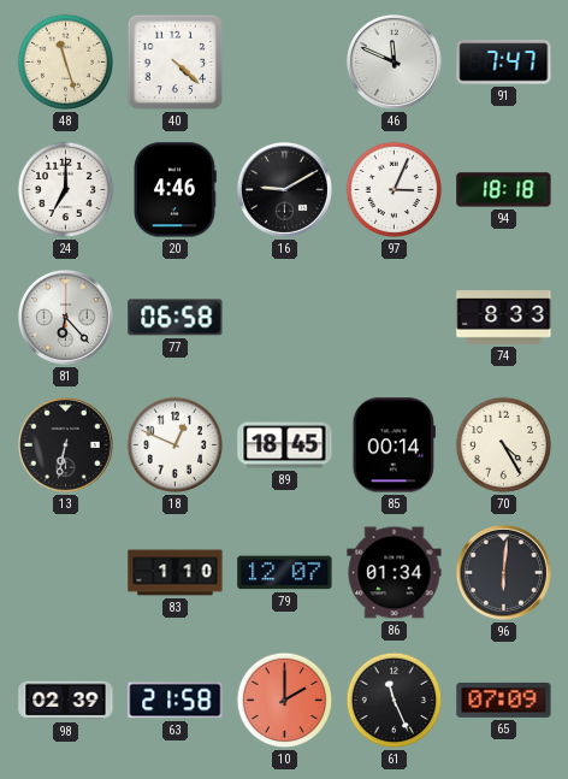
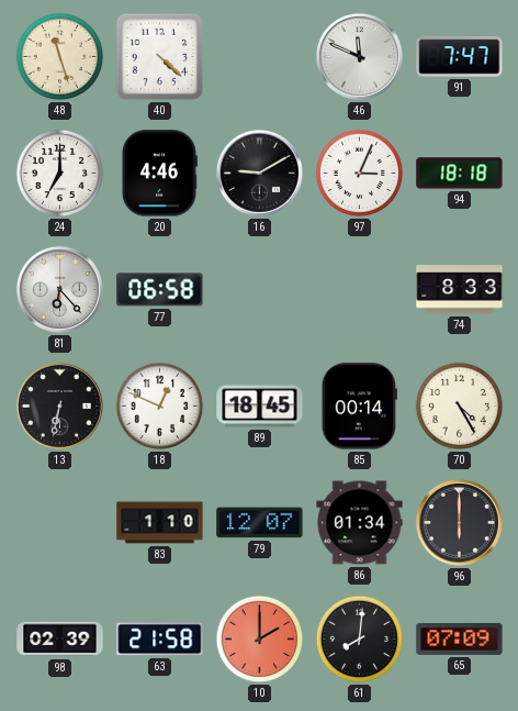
96: 6:01 -> 6:00 (459, 522)
61: 11:26 -> 8:01 (360, 640)
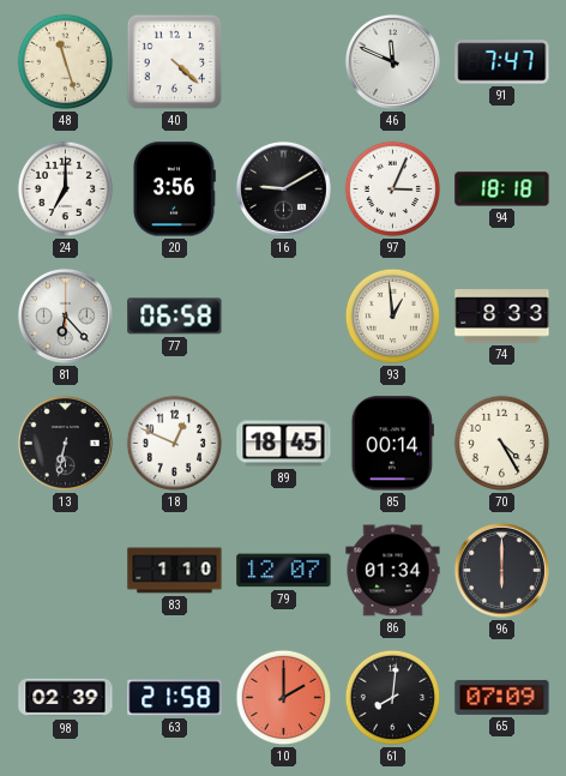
20: 4:46 -> 3:56 (175, 190)
93: none -> 12:59 (393, 317)
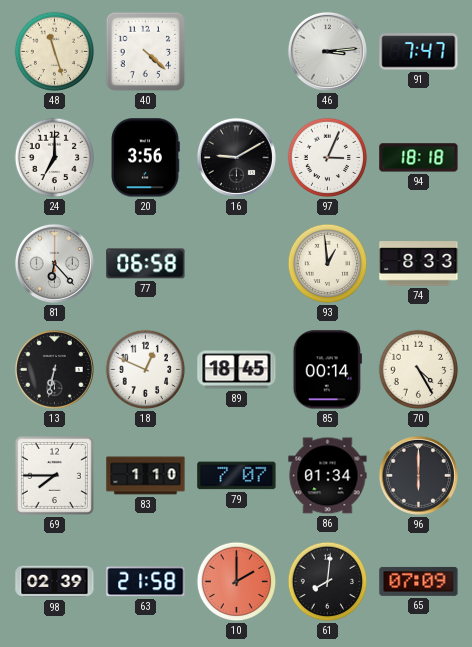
46: 11:49 -> 3:14 (327, 51)
69: none -> 7:45 (54, 475)
79: 12:07 -> 7:07 (237, 476)
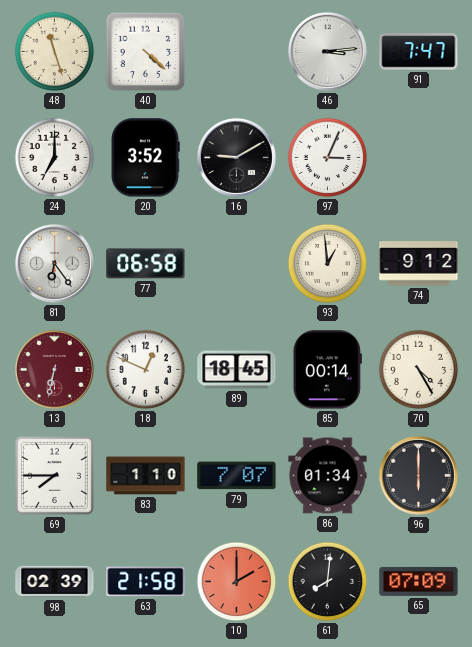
20: 3:56 -> 3:52 (146, 158)
94: 18:18 -> none (419, 158)
81: 6:23 -> 6:24 (54, 263)
74: 8:33 -> 9:12 (419, 264)
13 dial: black -> burgundy (54, 369)
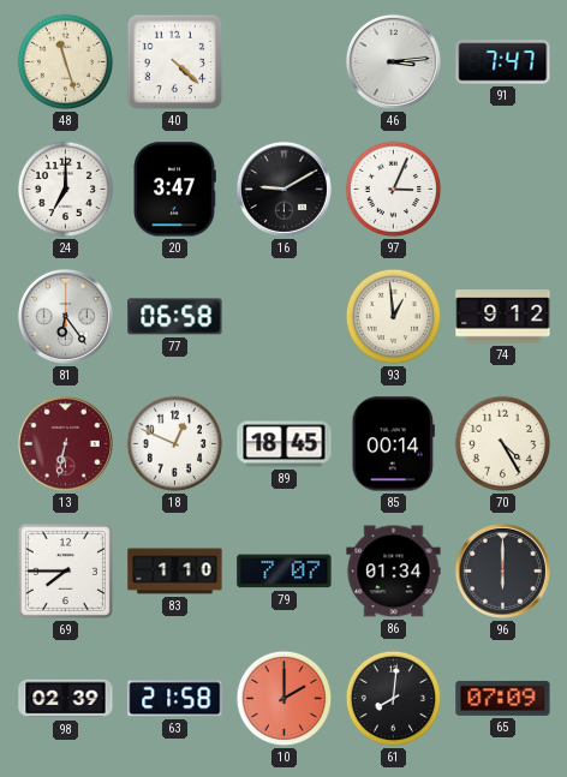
20: 3:52 -> 3:47 (175, 190)
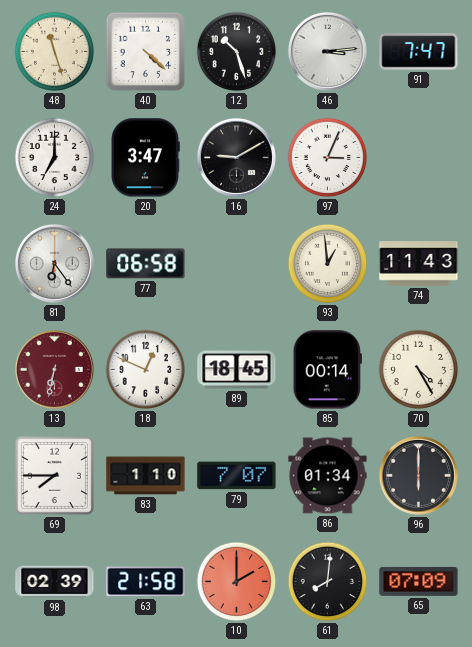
12: none -> 10:27 (237, 52)
74: 9:12 -> 11:43 (419, 264)
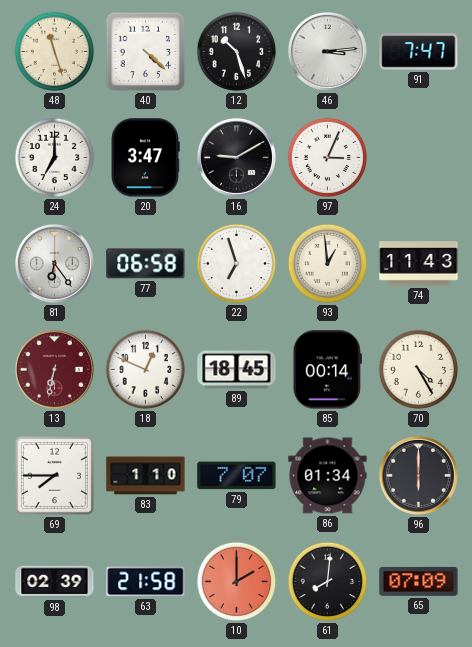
22: none -> 6:57 (237, 264)
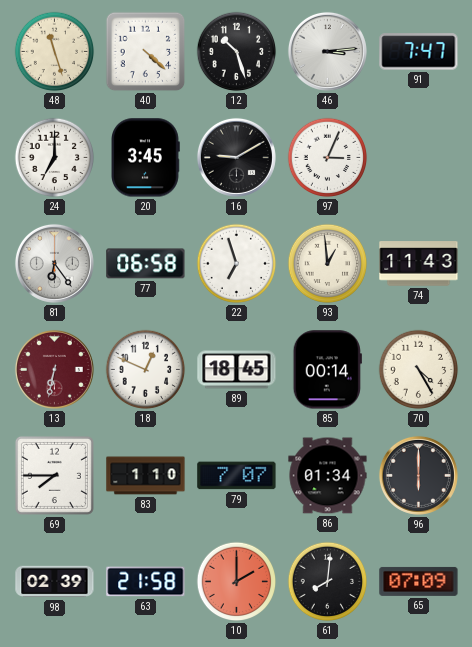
20: 3:47 -> 3:45 (146, 158)
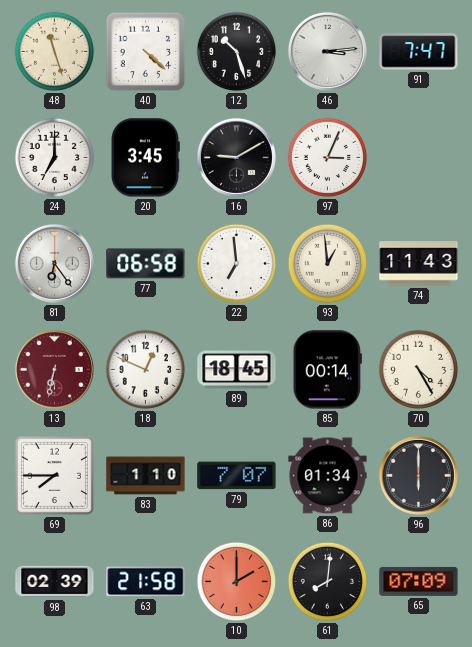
22: 6:57 -> 6:59 (237, 264)
